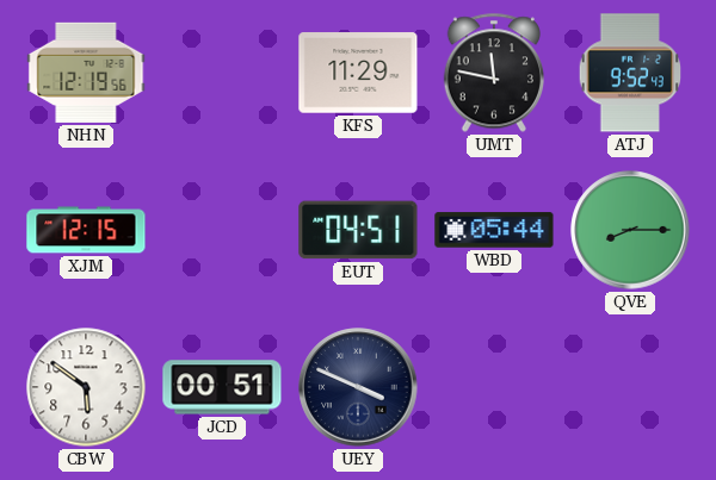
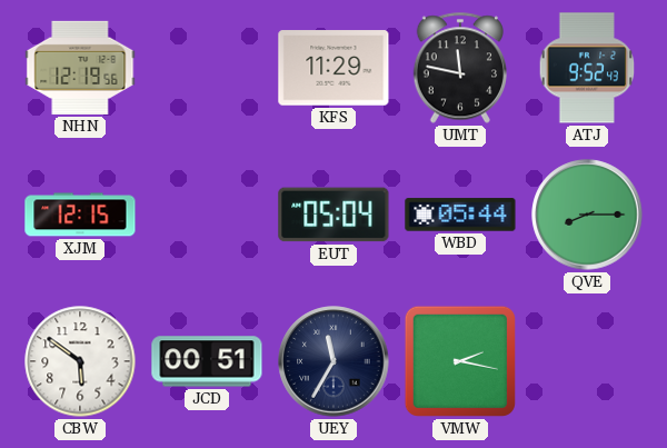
EUT: 04:51 -> 05:04 (333, 215)
UEY: 3:49 -> 11:35 (333, 361)
VMW: none -> 2:17 (460, 361)
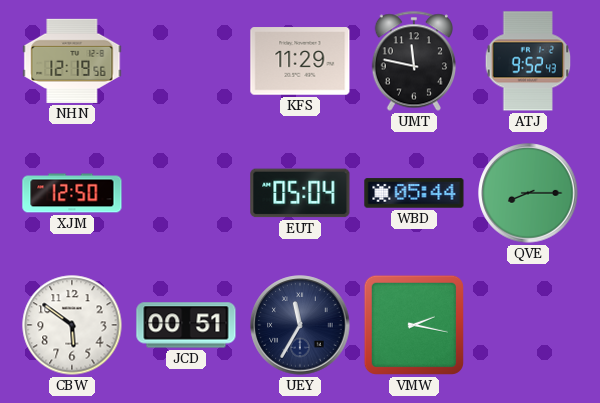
XJM: 12:15 -> 12:50 (72, 193)
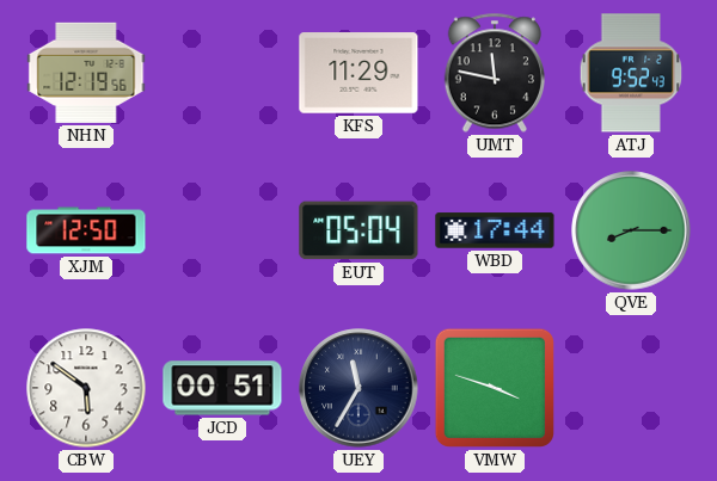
WBD: 05:44 -> 17:44 (495, 230)
VMW: 2:17 -> 3:48 (495, 388)
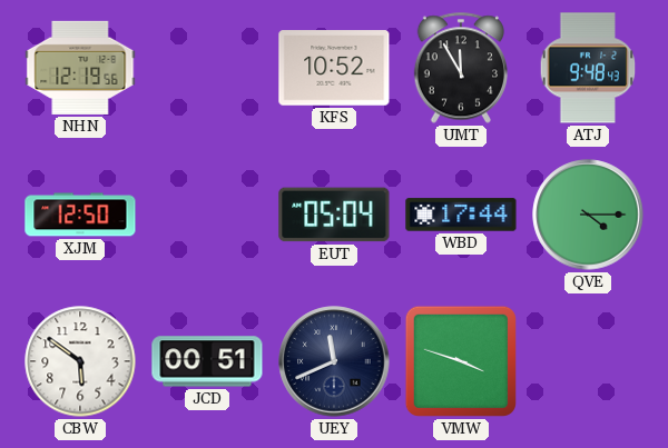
KFS: 11:29 -> 10:52 (334, 68)
UMT: 11:47 -> 11:55 (460, 68)
ATJ: 9:52 -> 9:48 (588, 68)
QVE: 8:15 -> 4:15 (588, 215)
UEY: 11:35 -> 11:41 (334, 361)
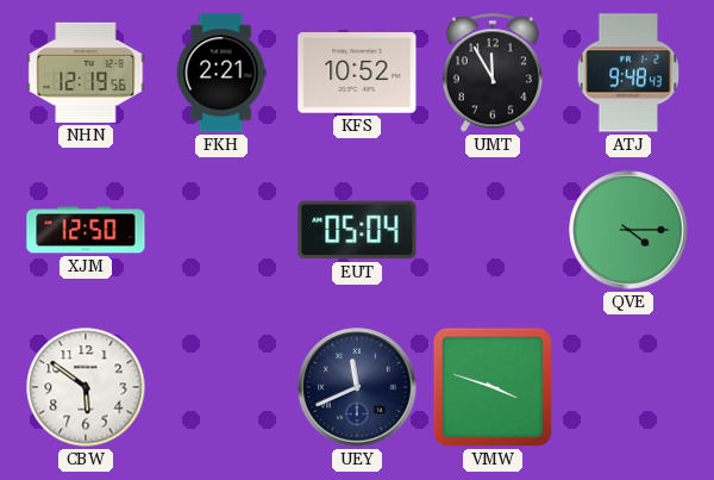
FKH: none -> 2:21 (221, 73)
WBD: 17:44 -> none (461, 215)
JCD: 00:51 -> none (207, 361)
